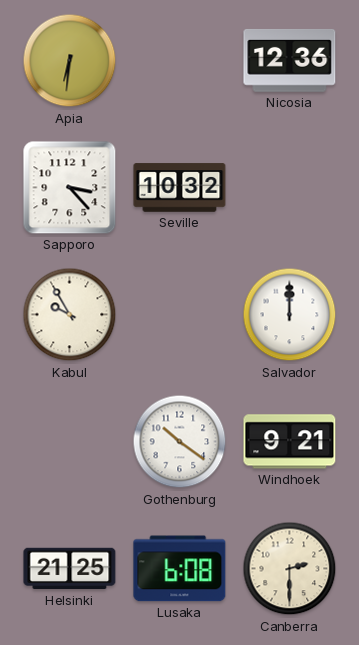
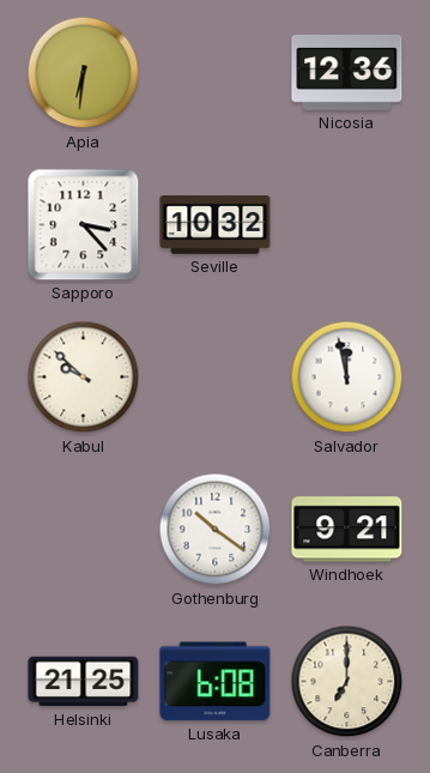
Kabul: 9:55 -> 9:52 (84, 378)
Salvador: 12:00 -> 11:58 (347, 378)
Canberra: 2:30 -> 7:00 (347, 682)
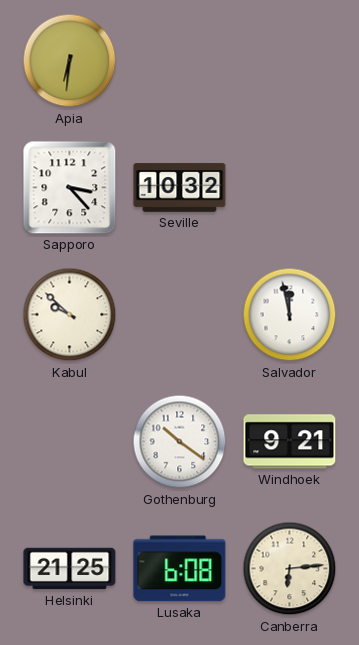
Nicosia: 12:36 -> none (347, 72)
Canberra: 7:00 -> 6:14 (290, 569)
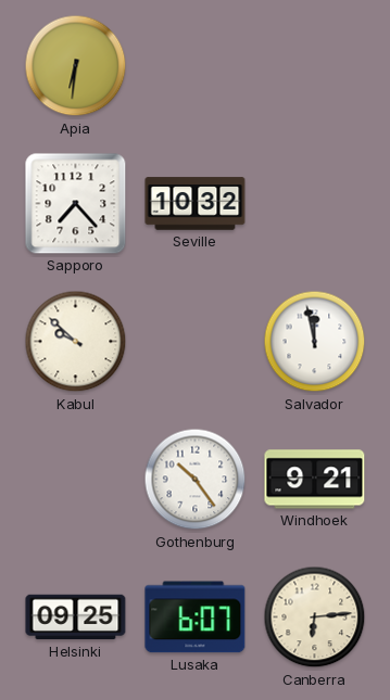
Sapporo: 3:23 -> 7:23 (76, 204)
Gothenburg: 10:21 -> 10:24 (196, 480)
Helsinki: 21:25 -> 09:25 (76, 618)
Lusaka: 6:08 -> 6:07 (196, 618)
